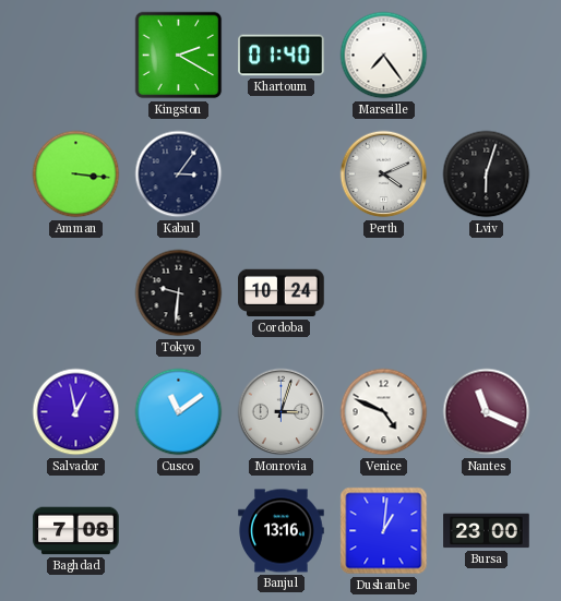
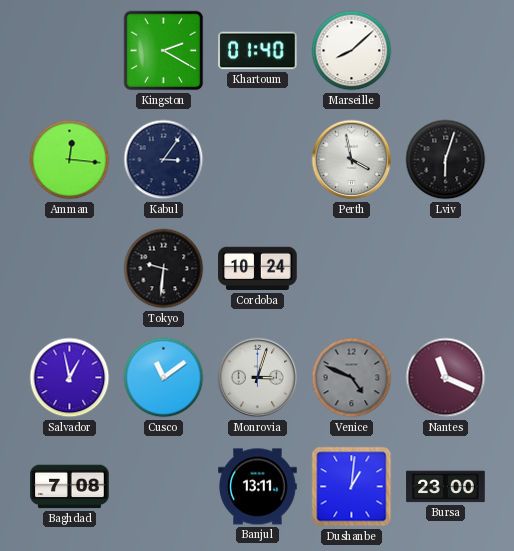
Marseille: 7:24 -> 8:08 (352, 51)
Amman: 3:16 -> 12:16 (70, 160)
Perth: 4:11 -> 3:58 (352, 160)
Venice dial: white -> grey (352, 378)
Banjul: 13:16 -> 13:11 (258, 487)
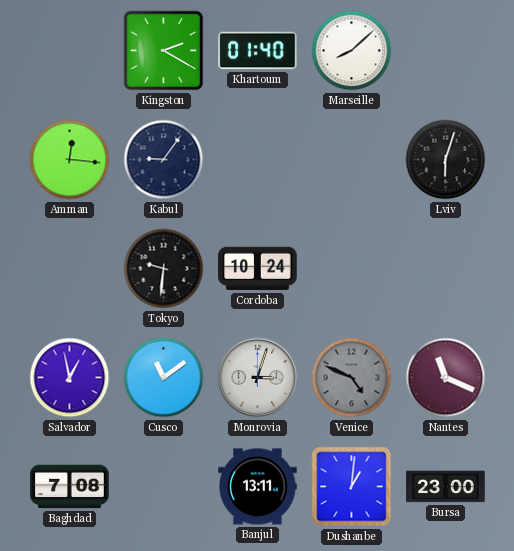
Kabul: 3:06 -> 9:06 (164, 160)
Perth: 3:58 -> none (352, 160)
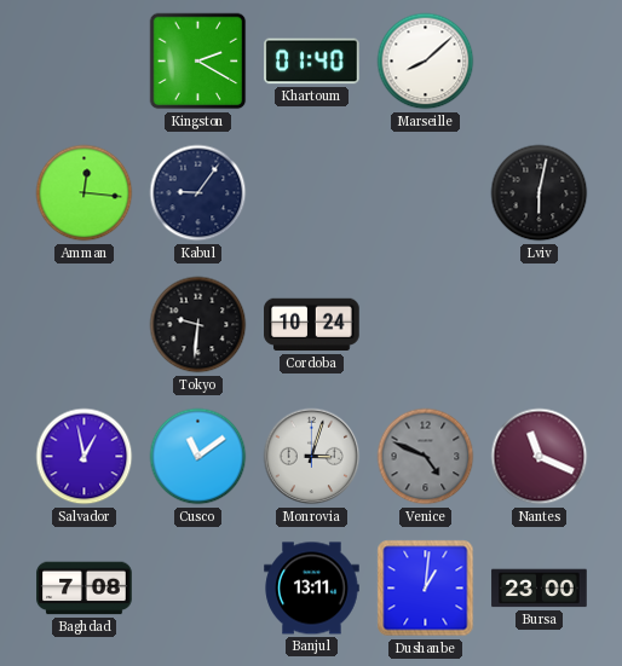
Lviv: 6:03 -> 6:02 (540, 193)
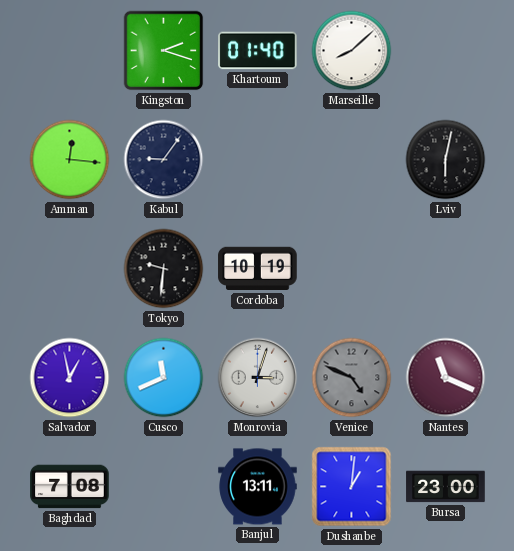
Kingston: 2:20 -> 2:18 (164, 51)
Cordoba: 10:24 -> 10:19 (258, 269)
Cusco: 11:09 -> 11:41 (164, 378)
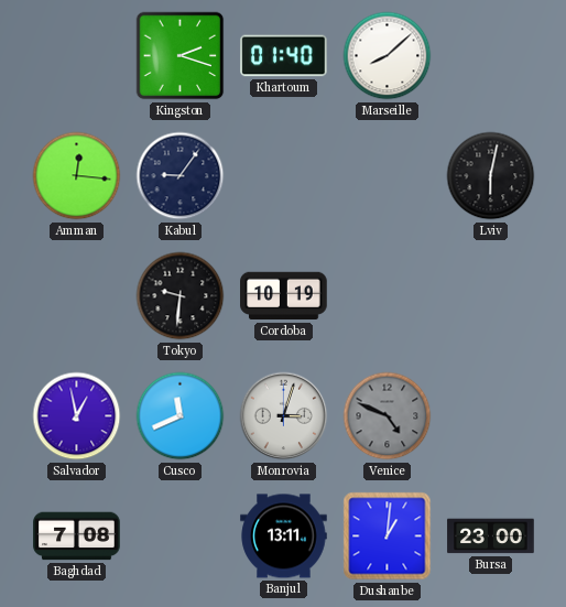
Nantes: 11:19 -> none (446, 378)
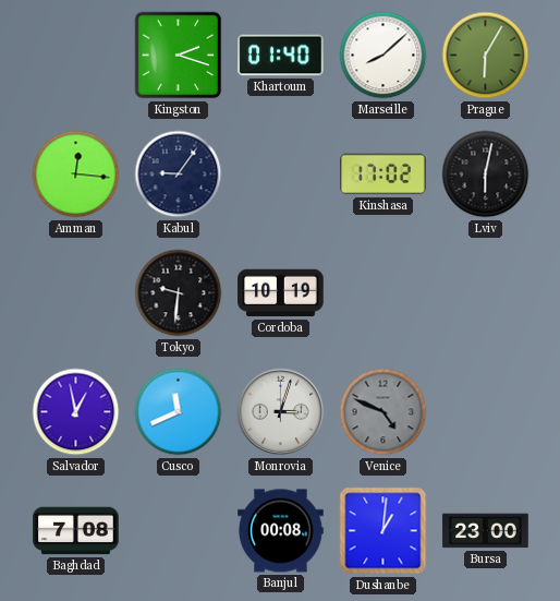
Prague: none -> 6:05 (486, 56)
Kinshasa: none -> 17:02 (384, 175)
Banjul: 13:11 -> 00:08 (281, 531)
